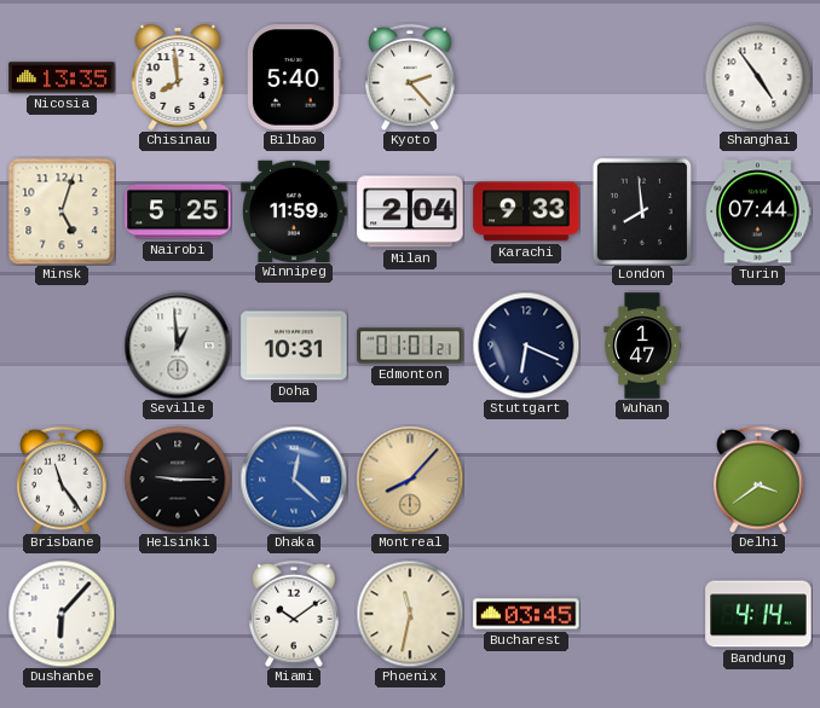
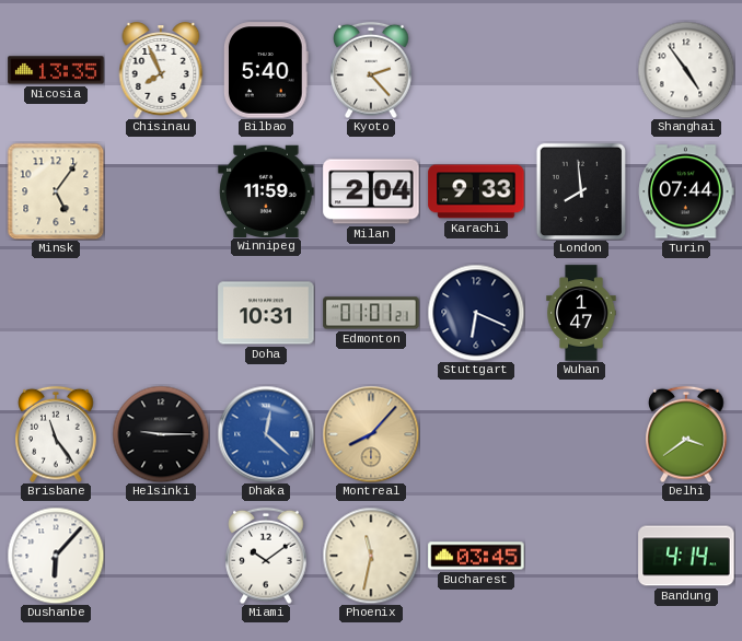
Chisinau: 7:59 -> 7:56 (161, 70)
Minsk: 5:03 -> 5:06 (56, 191)
Nairobi: 5:25 -> none (178, 211)
Seville: 12:59 -> none (178, 346)
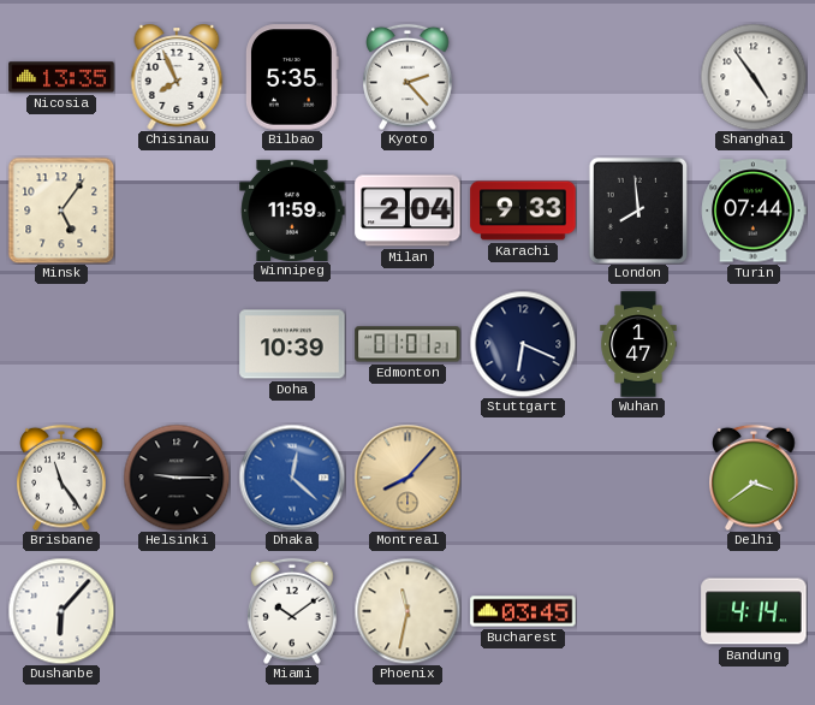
Bilbao: 5:40 -> 5:35 (292, 77)
Doha: 10:31 -> 10:39 (292, 344)
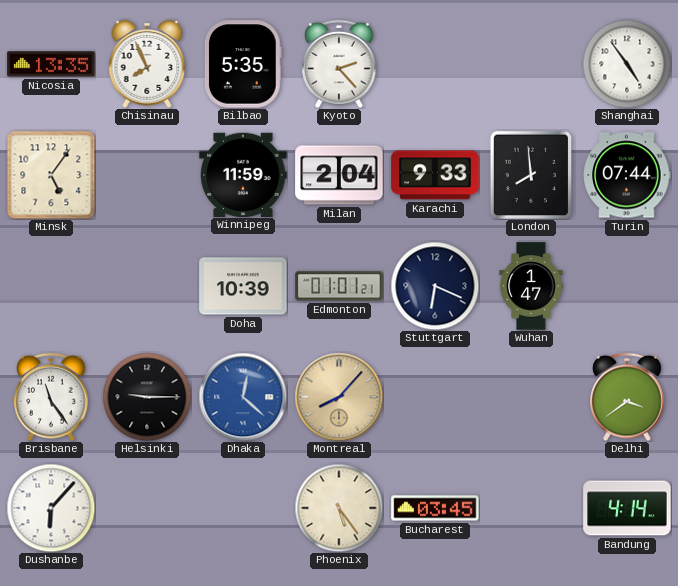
Miami: 10:09 -> none (292, 611)
Phoenix: 11:32 -> 5:24 (339, 508)
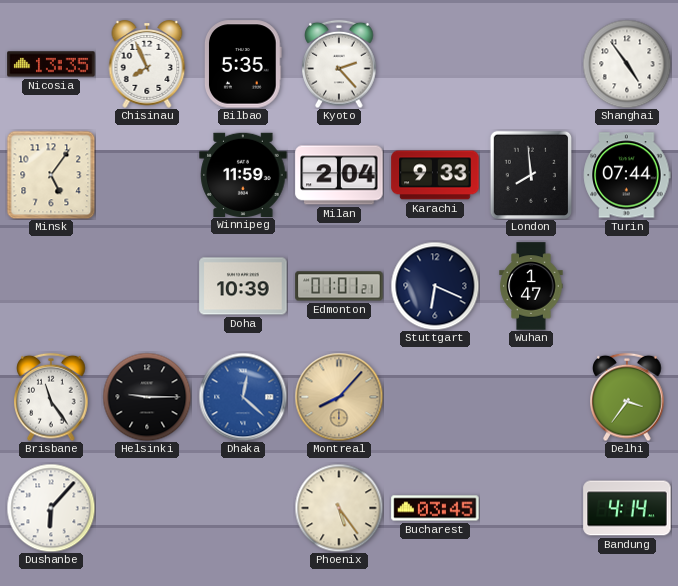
Delhi: 3:39 -> 3:36 (627, 397)
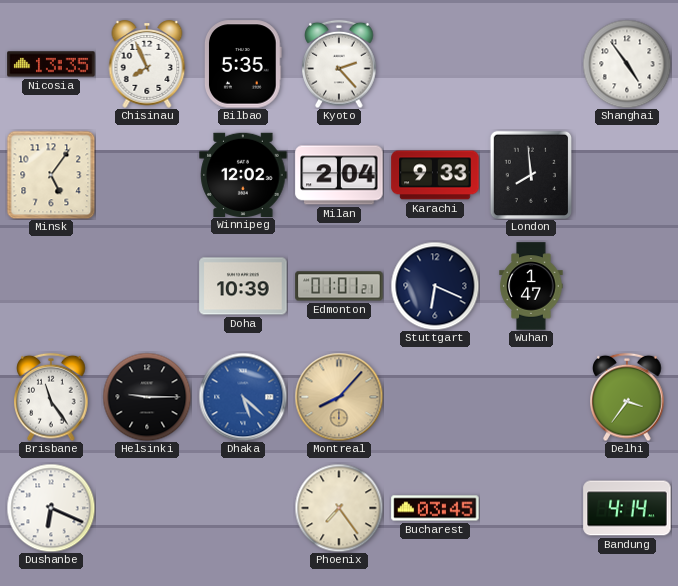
Winnipeg: 11:59 -> 12:02 (243, 174)
Turin: 07:44 -> none (627, 175)
Dhaka: 12:22 -> 5:22 (243, 397)
Dushanbe: 6:07 -> 6:19 (51, 508)
Phoenix: 5:24 -> 7:24 (339, 508)
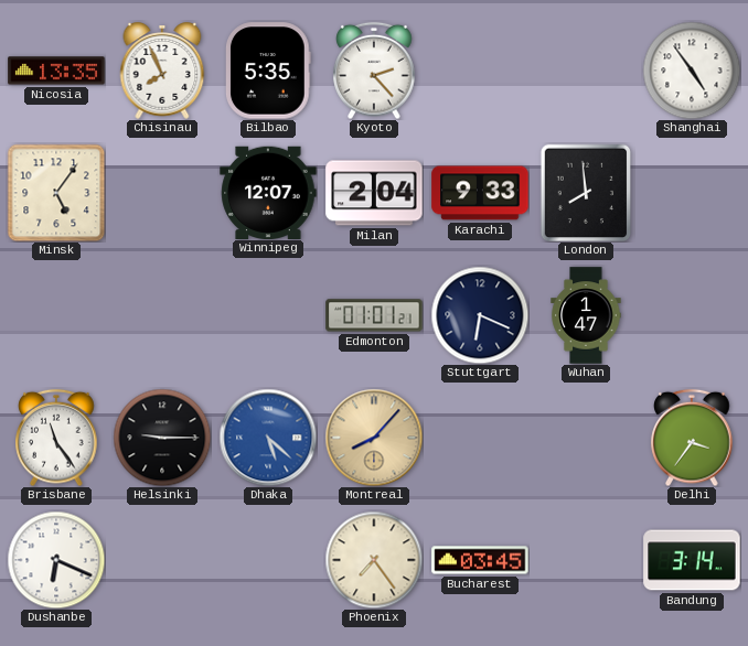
Winnipeg: 12:02 -> 12:07 (268, 192)
Doha: 10:39 -> none (243, 286)
Bandung: 4:14 -> 3:14 (692, 560)
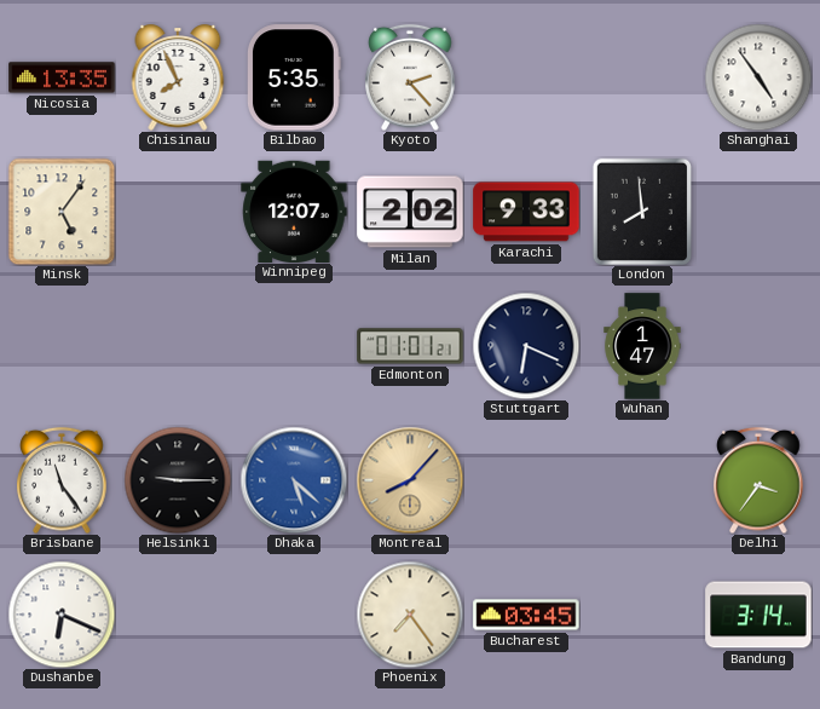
Milan: 2:04 -> 2:02 (410, 212)
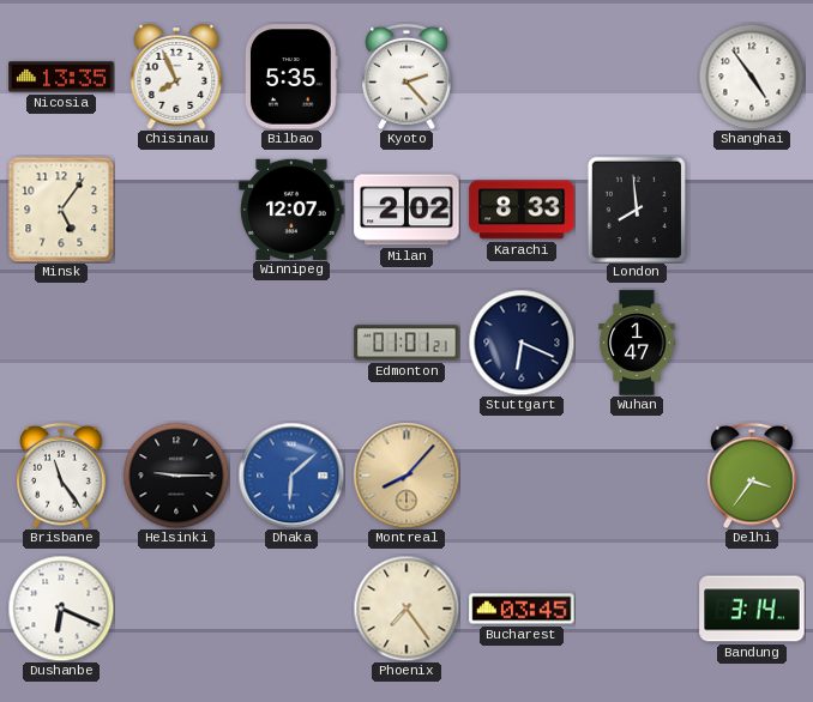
Karachi: 9:33 -> 8:33 (522, 210)
Dhaka: 5:22 -> 6:08 (291, 476)
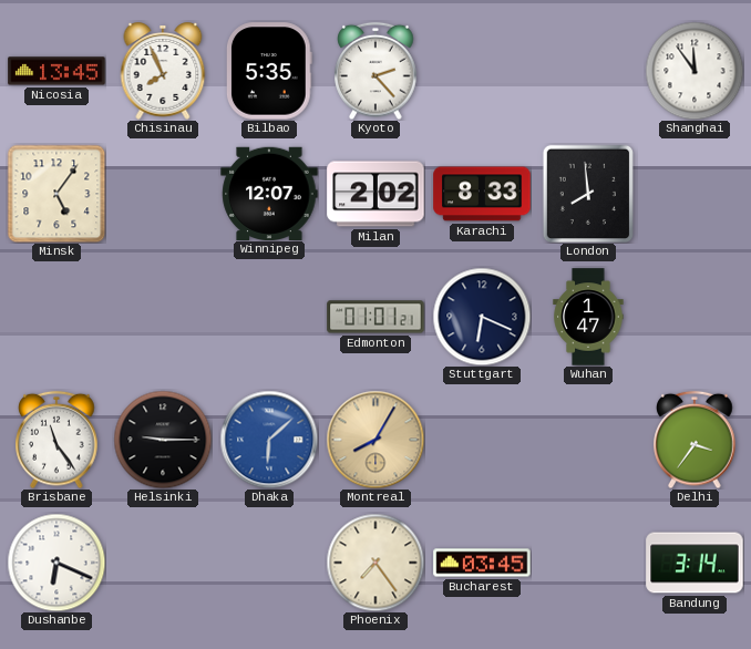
Nicosia: 13:35 -> 13:45 (56, 71)
Shanghai: 4:54 -> 11:54 (695, 71)
Montreal: 8:07 -> 8:05 (375, 440)
